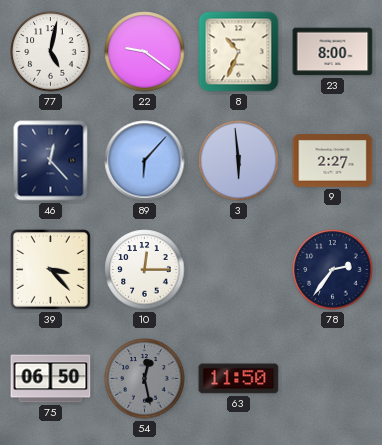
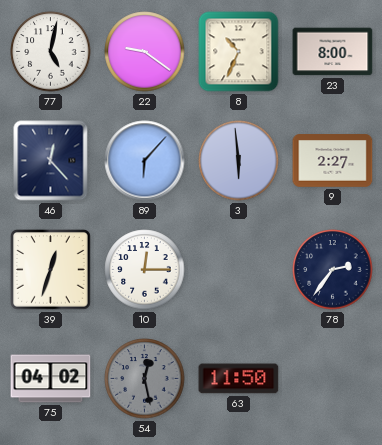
39: 3:23 -> 12:33 (51, 270)
75: 06:50 -> 04:02 (51, 379)
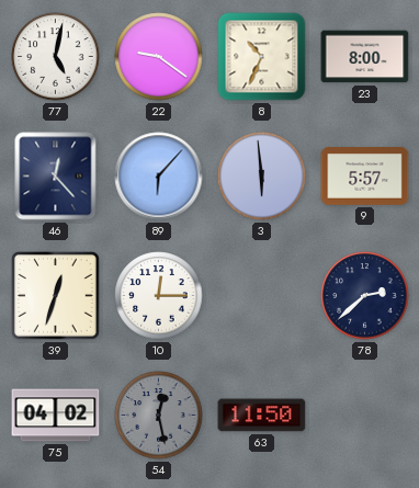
9: 2:27 -> 5:57 (365, 177)
78: 2:36 -> 2:38 (365, 296)
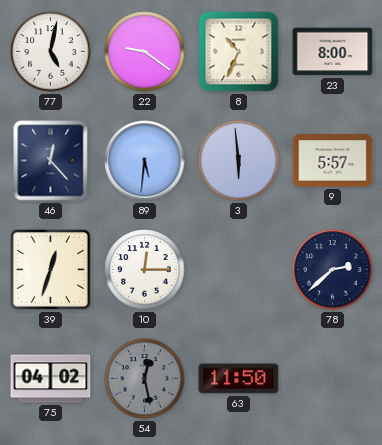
89: 6:07 -> 5:31 (145, 161)
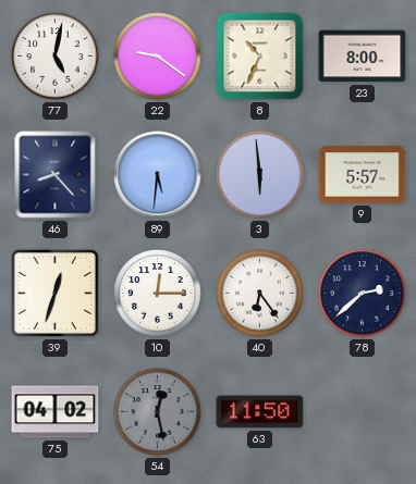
46: 12:23 -> 8:23 (56, 175)
40: none -> 6:24 (260, 294)
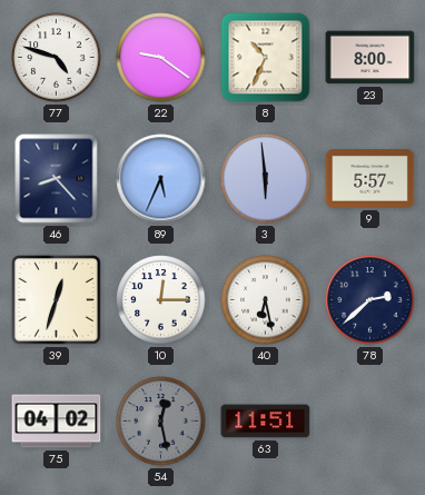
77: 5:02 -> 4:48 (57, 58)
89: 5:31 -> 5:34 (161, 179)
40: 6:24 -> 6:28 (266, 300)
63: 11:50 -> 11:51 (266, 422)
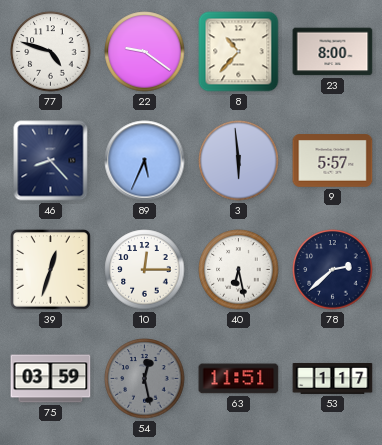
8: 10:34 -> 10:37 (239, 52)
75: 04:02 -> 03:59 (51, 379)
53: none -> 1:17 (333, 379)
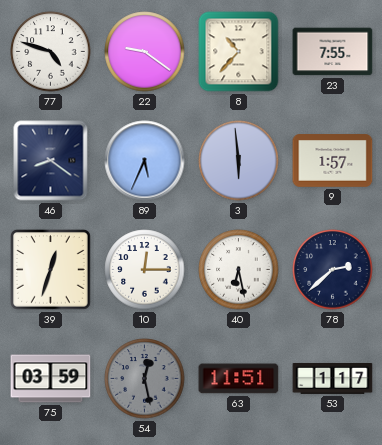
23: 8:00 -> 7:55 (333, 52)
46: 8:23 -> 8:21 (51, 161)
9: 5:57 -> 1:57 (333, 161)
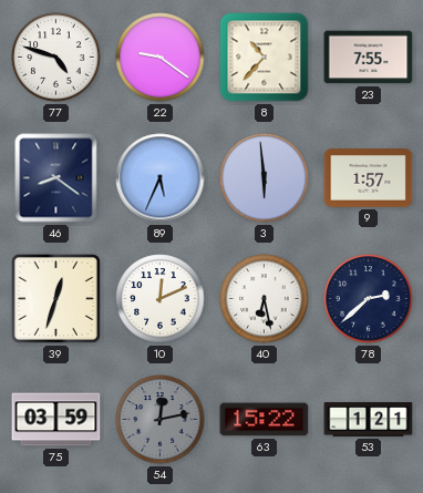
10: 12:15 -> 12:11 (161, 299)
54: 12:28 -> 12:13 (161, 420)
63: 11:51 -> 15:22 (265, 420)
53: 1:17 -> 1:21 (369, 420)
